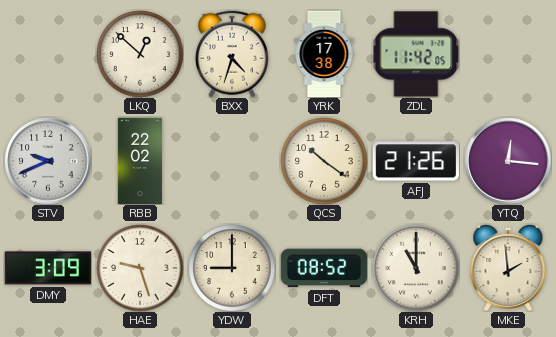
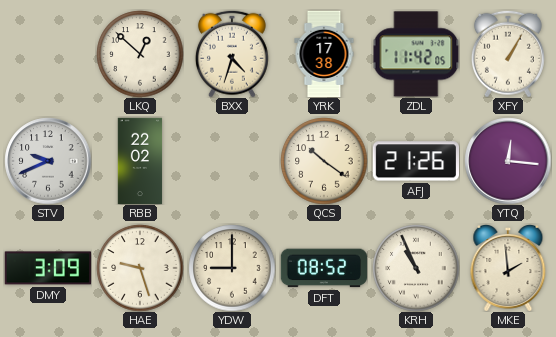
XFY: none -> 1:05 (508, 54)
KRH: 11:00 -> 10:56 (416, 268)
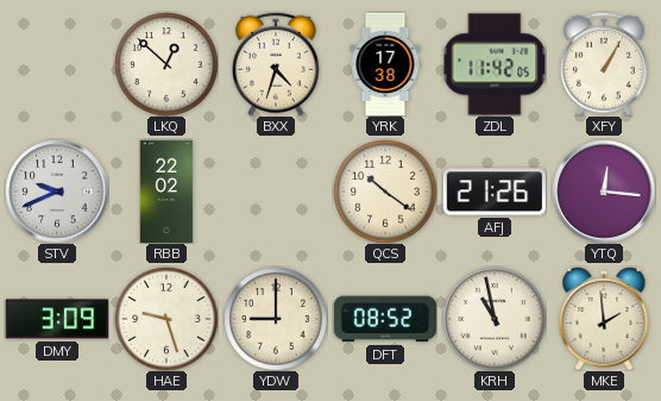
KRH: 10:56 -> 10:58 (495, 319)
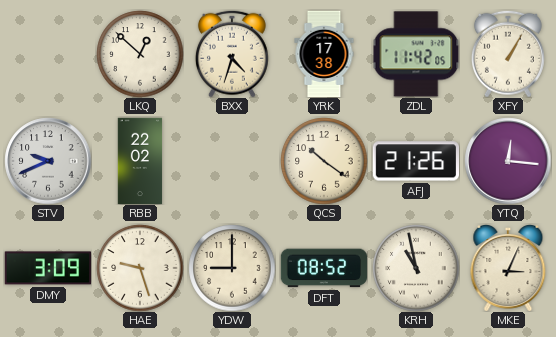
MKE: 1:59 -> 3:04 (508, 268)
